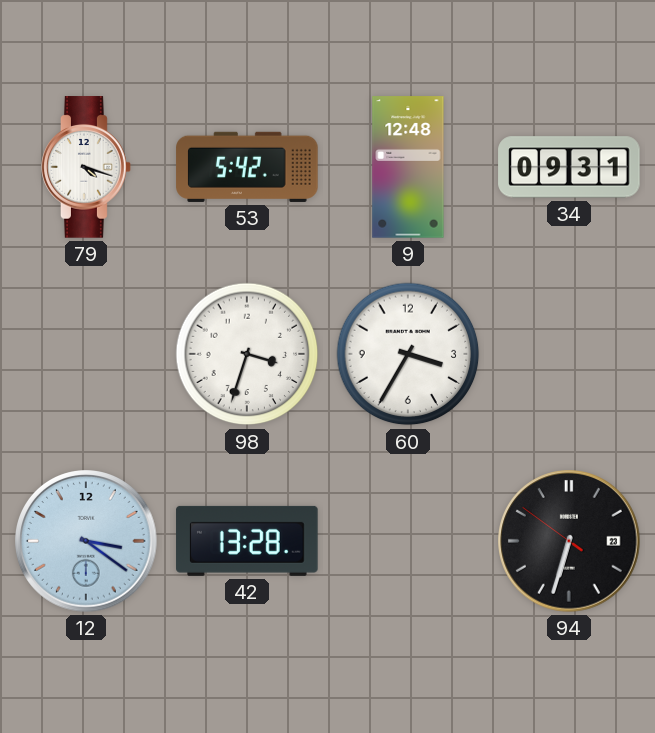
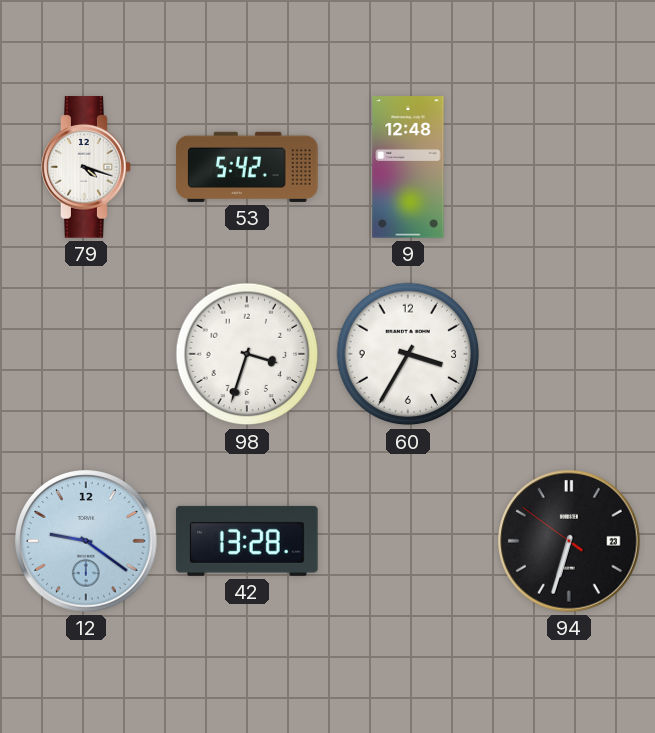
34: 09:31 -> none (569, 167)
12: 3:21 -> 9:21 (87, 542)
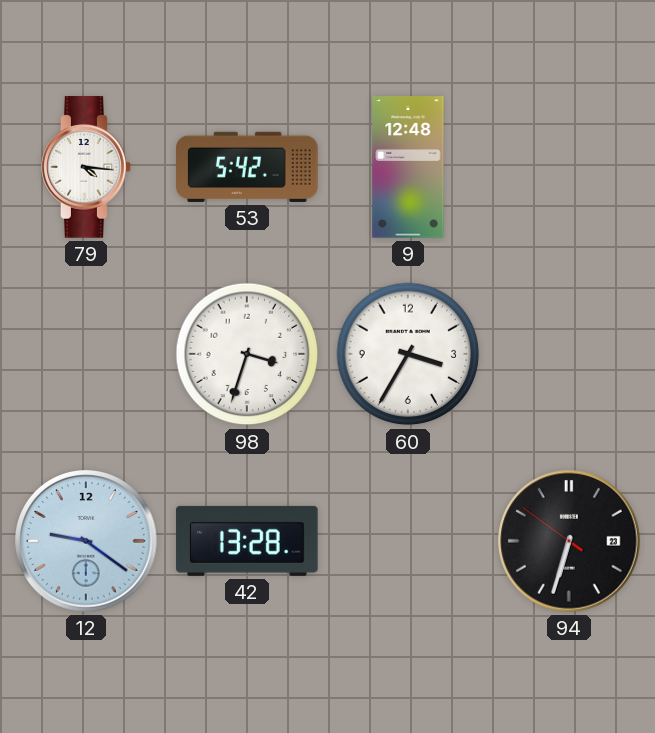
79: 4:18 -> 4:16 (86, 167)
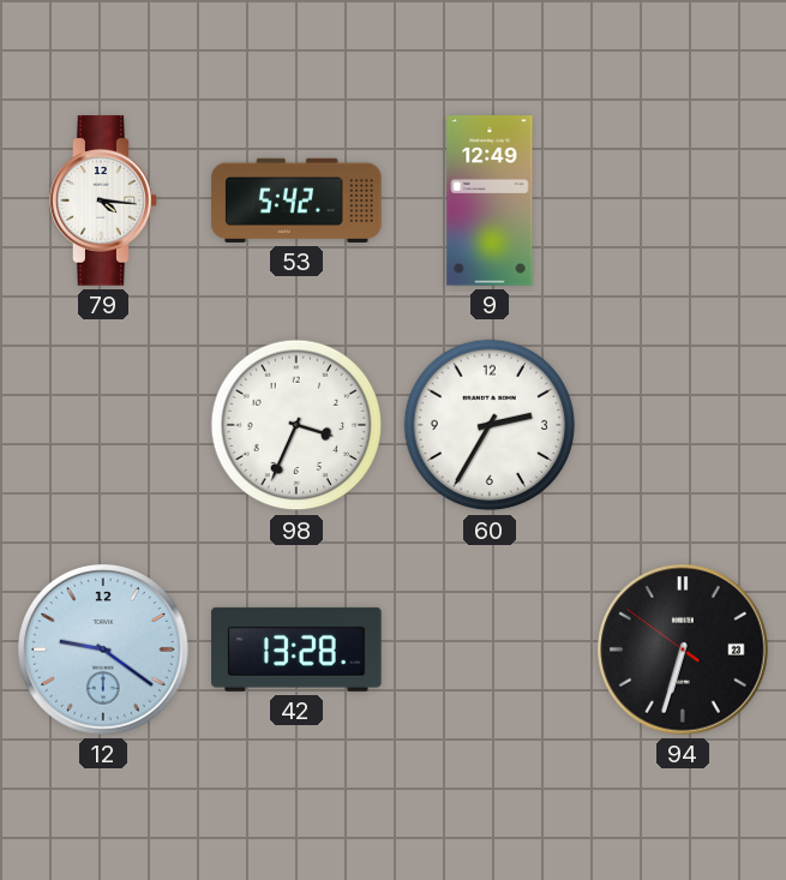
9: 12:48 -> 12:49 (490, 200)
98: 3:33 -> 3:34 (296, 425)
60: 3:35 -> 2:35 (490, 425)
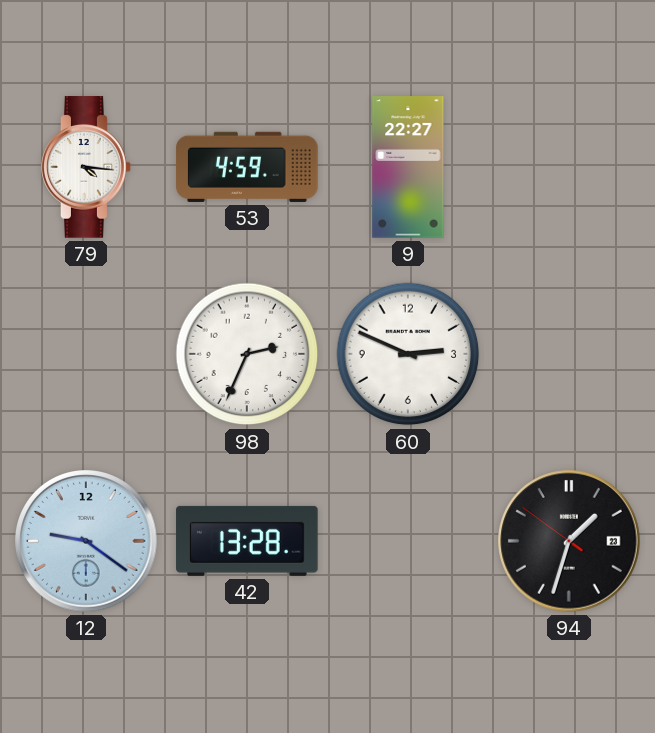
53: 5:42 -> 4:59 (247, 167)
9: 12:49 -> 22:27 (408, 167)
98: 3:34 -> 2:34 (247, 354)
60: 2:35 -> 2:49 (408, 354)
94: 6:32 -> 1:32 (570, 542)
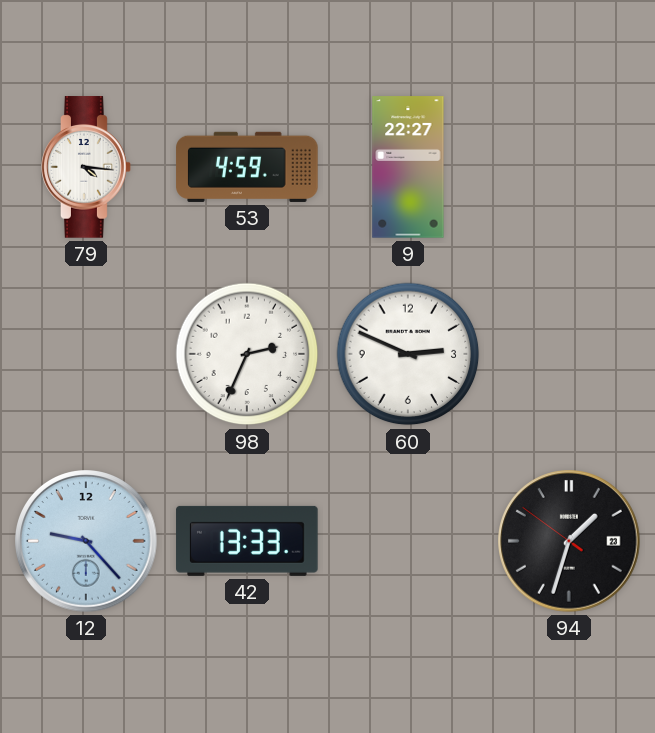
12: 9:21 -> 9:23 (87, 542)
42: 13:28 -> 13:33 (247, 541)
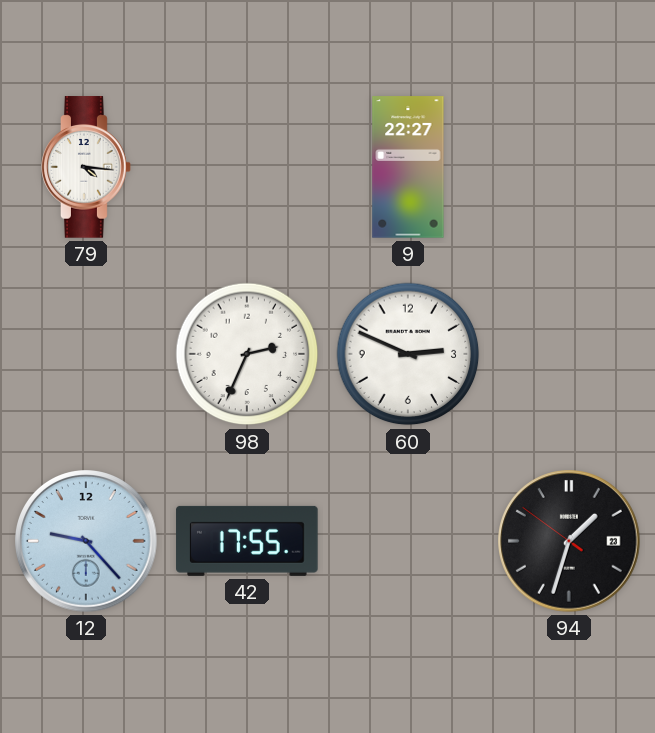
53: 4:59 -> none (247, 167)
42: 13:33 -> 17:55 (247, 541)
